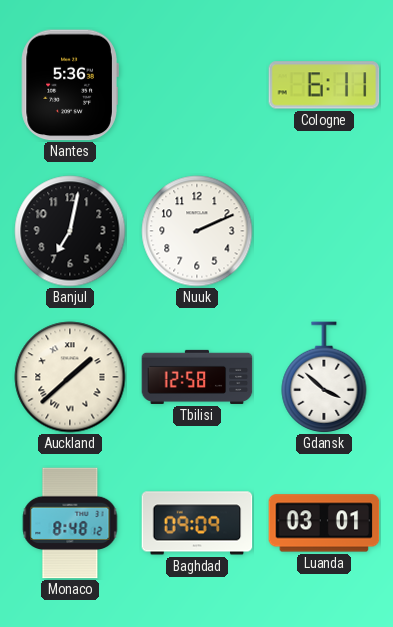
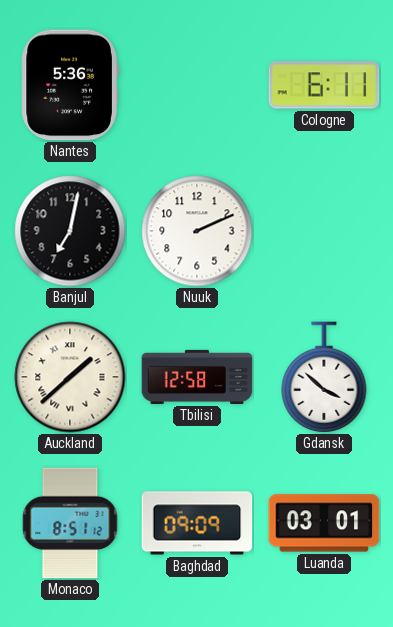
Monaco: 8:48 -> 8:51 (70, 523)
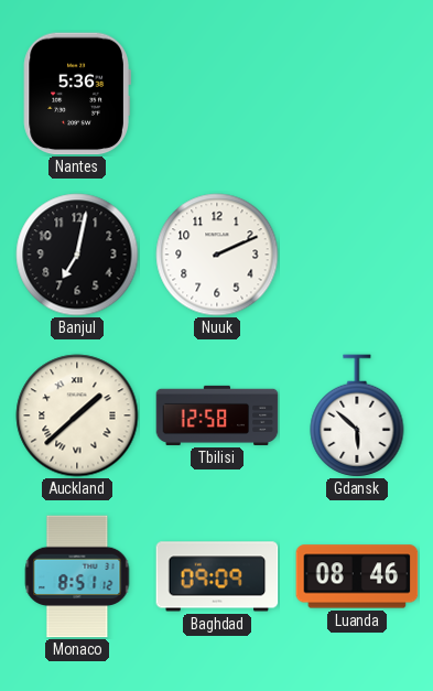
Cologne: 6:11 -> none (324, 85)
Gdansk: 3:52 -> 5:52 (357, 415)
Luanda: 03:01 -> 08:46 (357, 576)
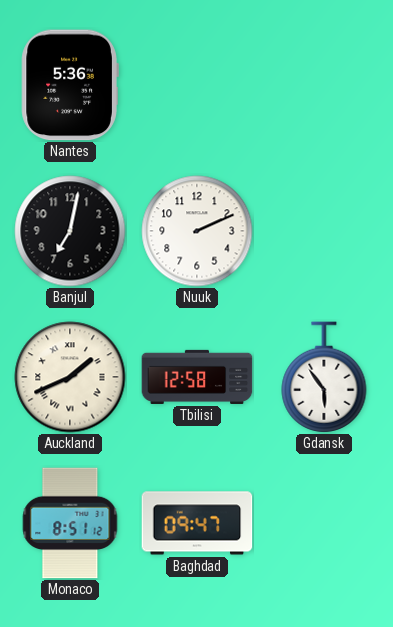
Auckland: 1:38 -> 1:41 (70, 377)
Gdansk: 5:52 -> 5:54 (324, 377)
Baghdad: 09:09 -> 09:47 (197, 523)
Luanda: 08:46 -> none (357, 576)
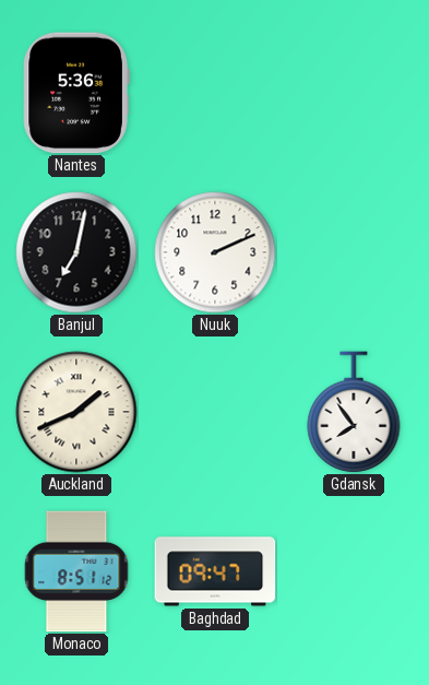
Tbilisi: 12:58 -> none (197, 377)
Gdansk: 5:54 -> 7:54 (354, 412)
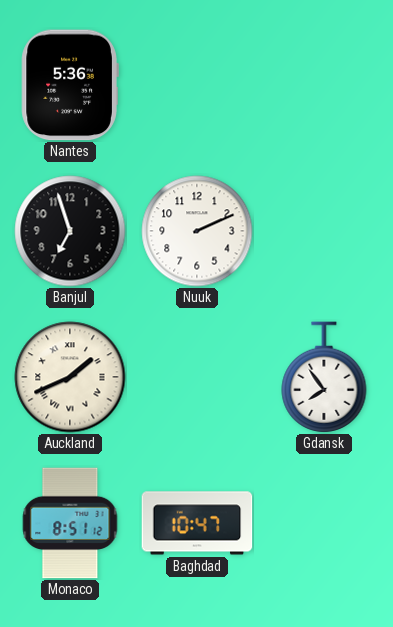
Banjul: 7:02 -> 6:57 (70, 231)
Baghdad: 09:47 -> 10:47 (197, 523)
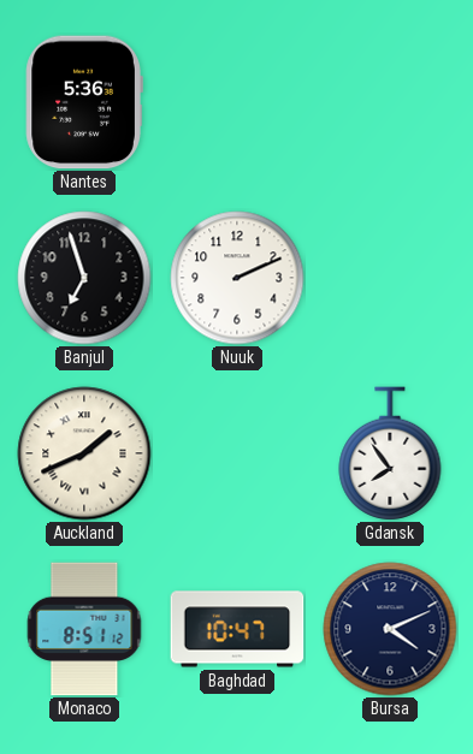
Bursa: none -> 4:11 (390, 629)
